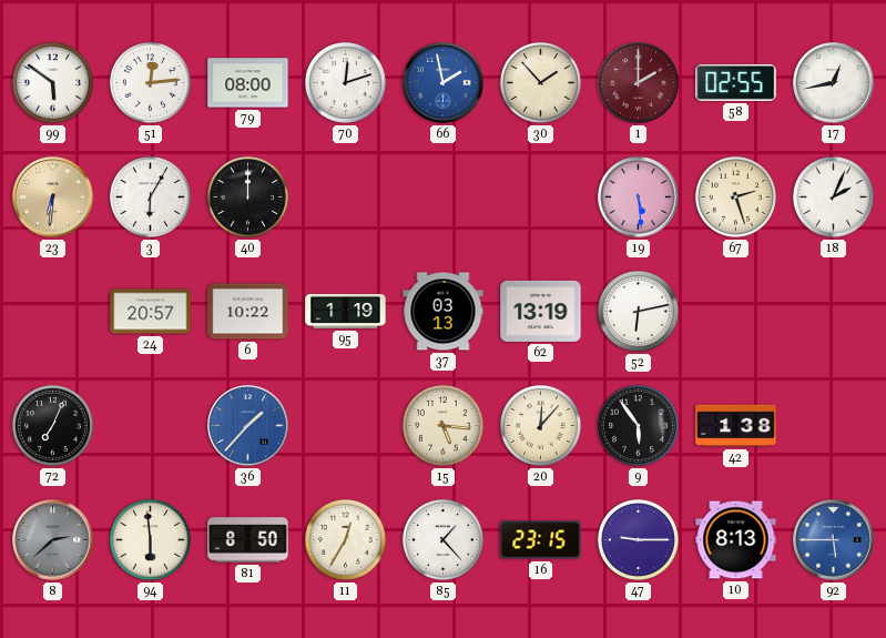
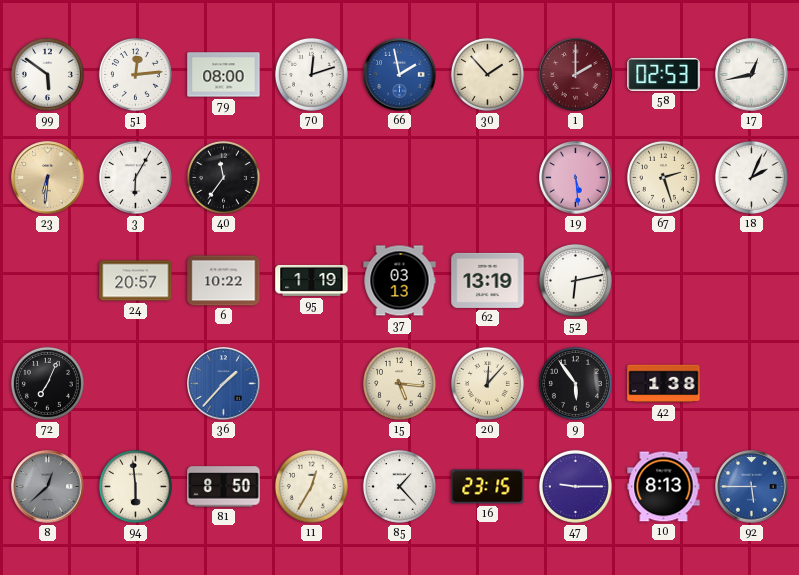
58: 02:55 -> 02:53 (664, 74)
40: 12:00 -> 11:36 (223, 177)
8: 2:38 -> 12:38 (48, 487)
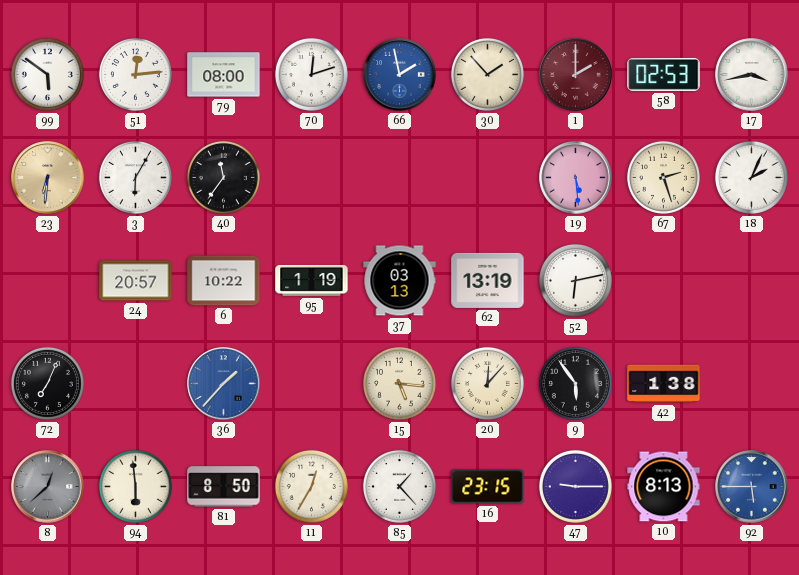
17: 12:43 -> 3:43 (752, 75)
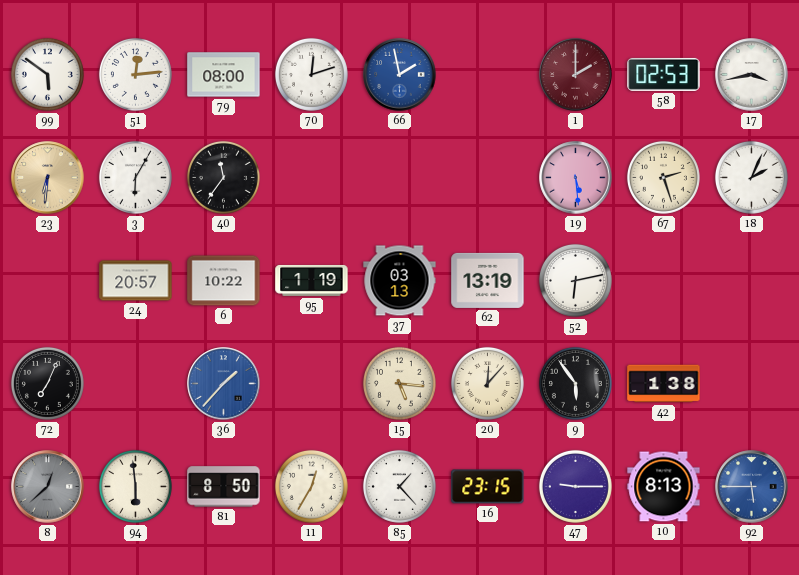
30: 1:53 -> none (487, 74)
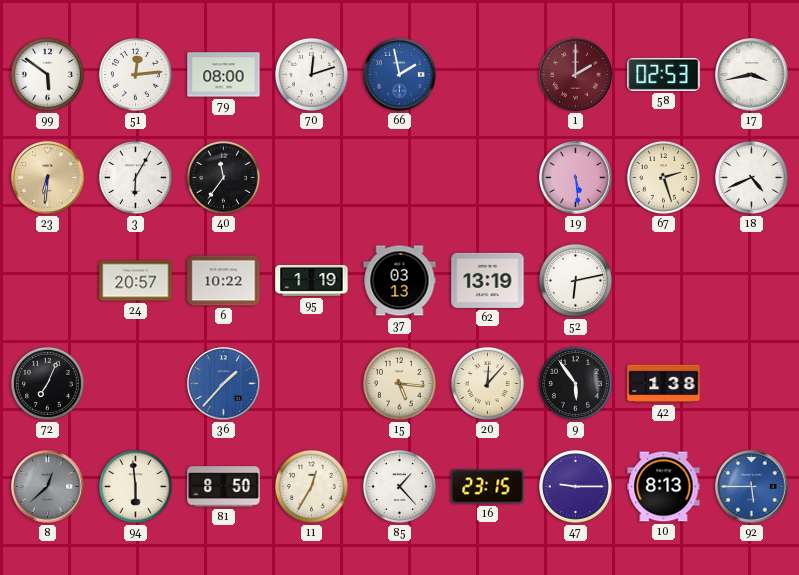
18: 2:04 -> 4:41 (751, 177)
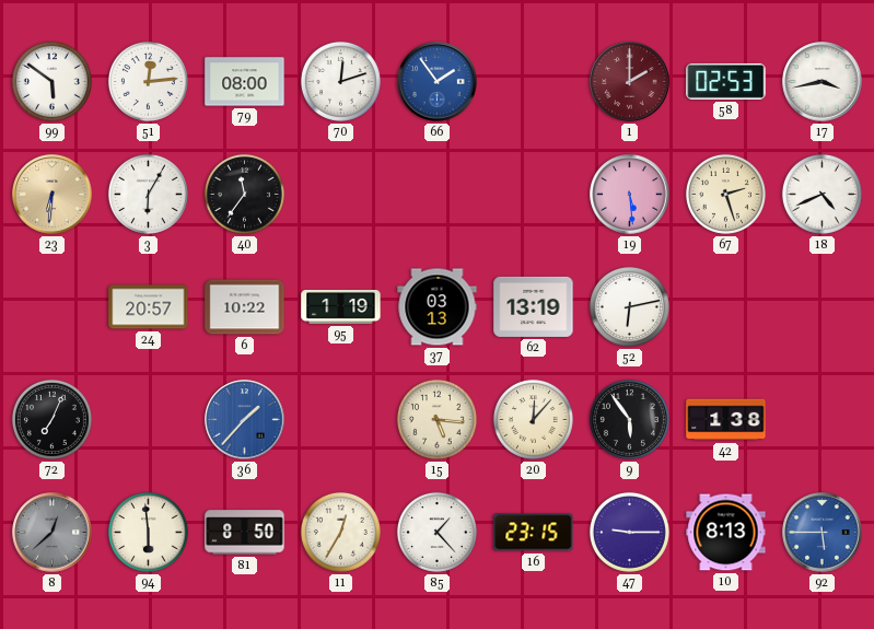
66: 1:58 -> 1:54 (438, 82)
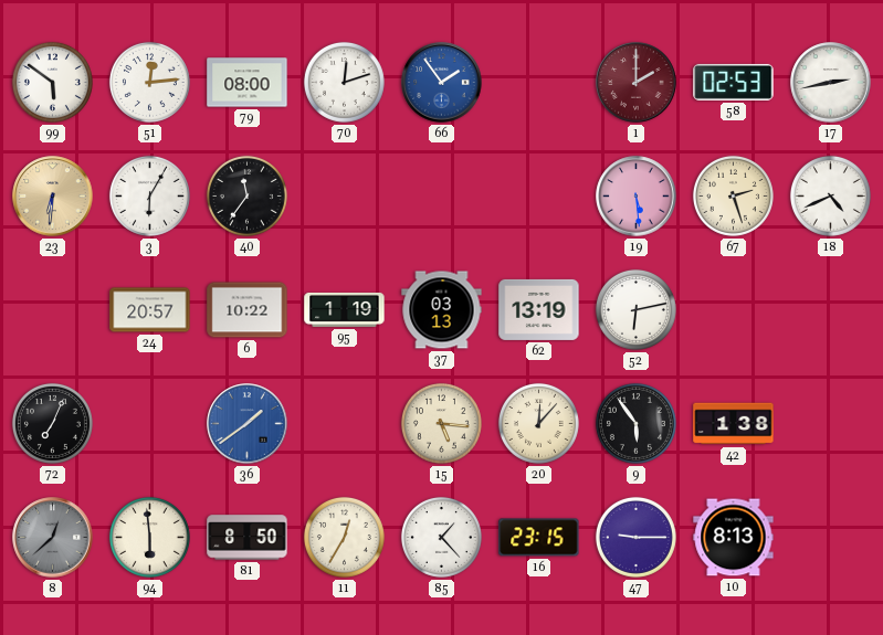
17: 3:43 -> 2:43 (831, 83)
36: 1:37 -> 1:39 (248, 424)
92: 5:45 -> none (823, 533)
